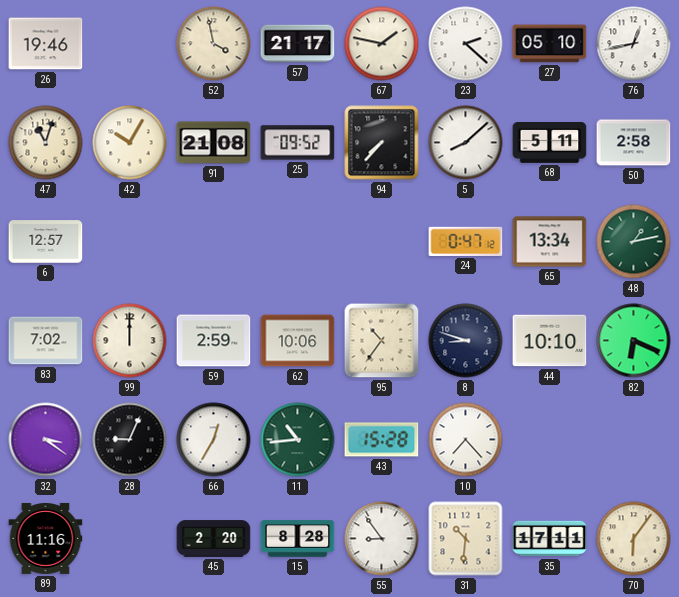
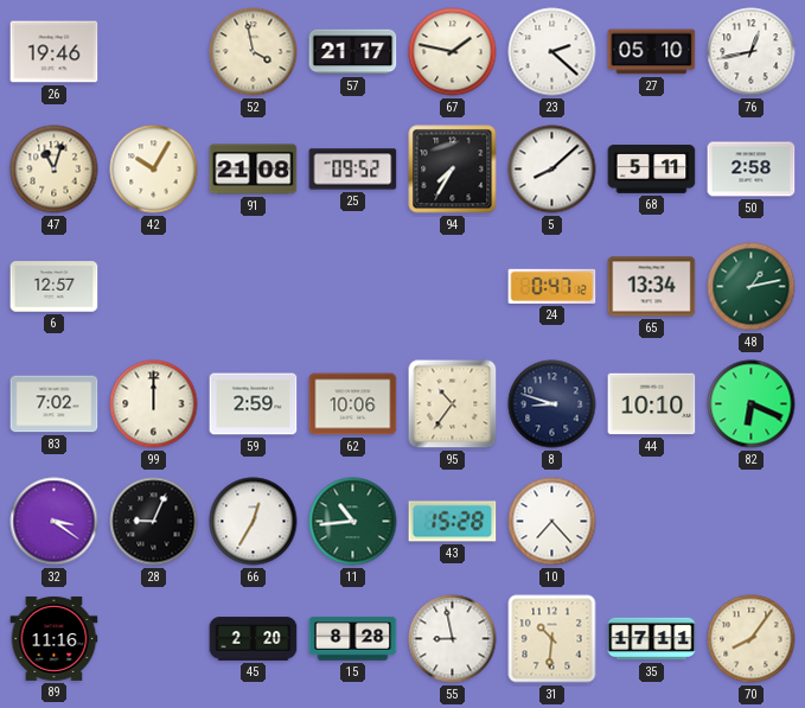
94: 7:37 -> 7:35 (453, 170)
55: 8:54 -> 8:58 (453, 639)
70: 6:06 -> 8:06 (752, 639)
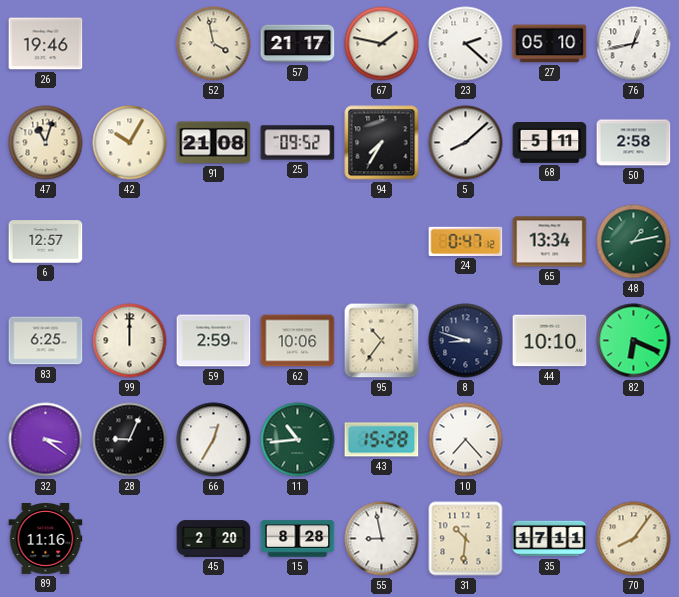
83: 7:02 -> 6:25 (46, 341)
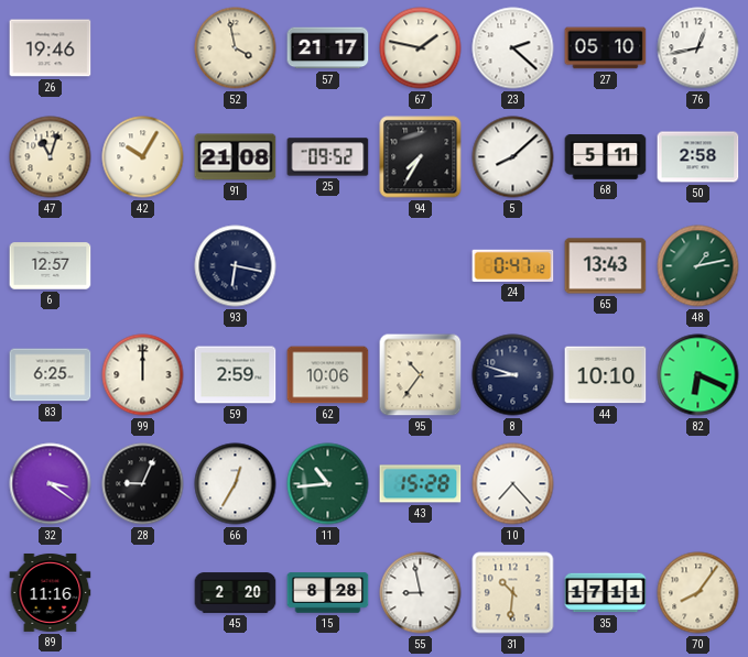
93: none -> 6:17 (236, 266)
65: 13:34 -> 13:43 (606, 266)
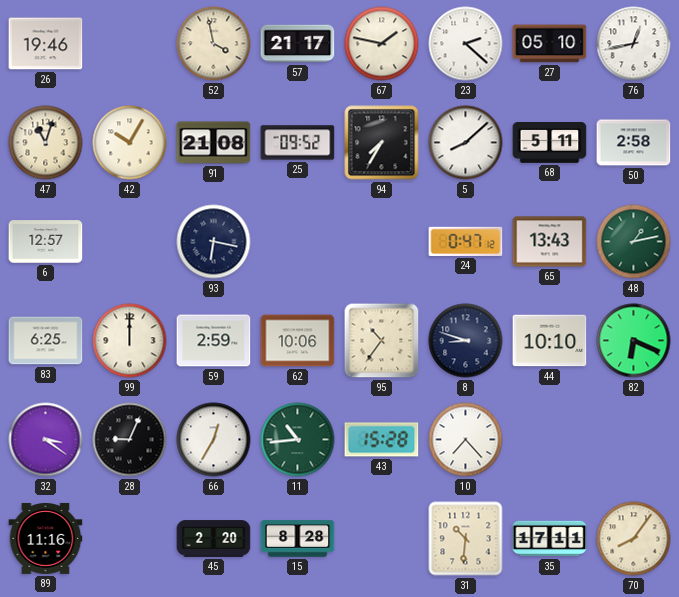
55: 8:58 -> none (421, 593)
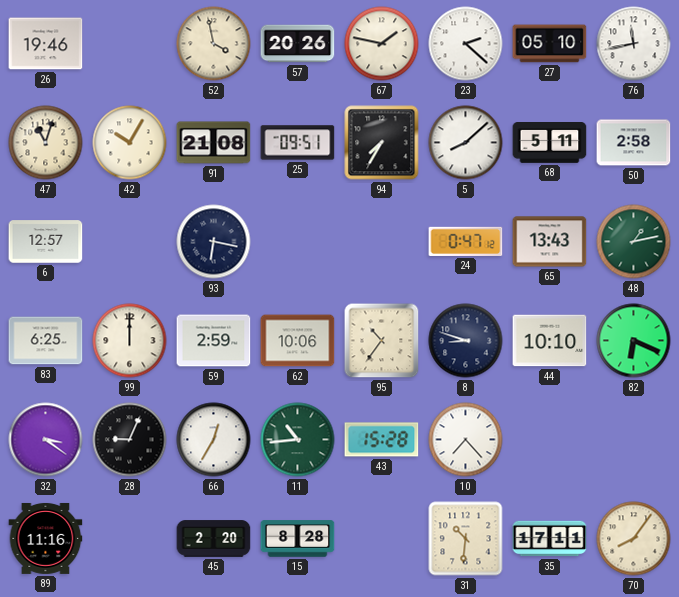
57: 21:17 -> 20:26 (298, 44)
76: 12:43 -> 11:43 (634, 44)
25: 09:52 -> 09:51 (298, 143)
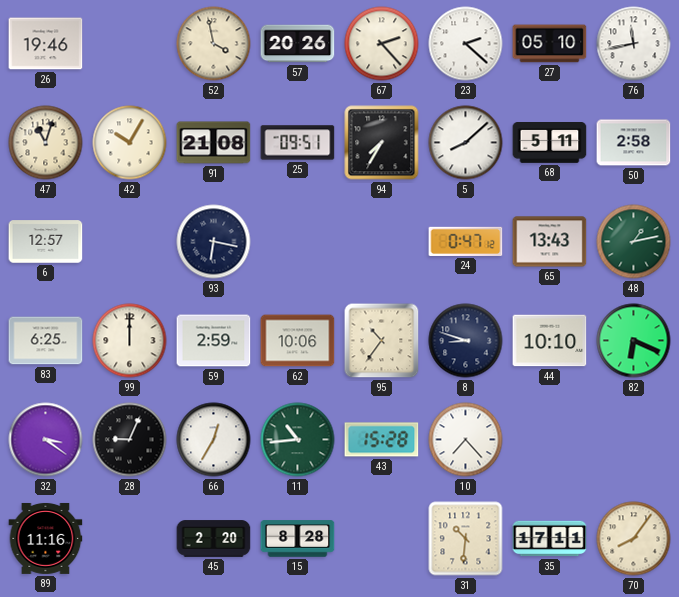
67: 1:47 -> 2:23 (382, 44)
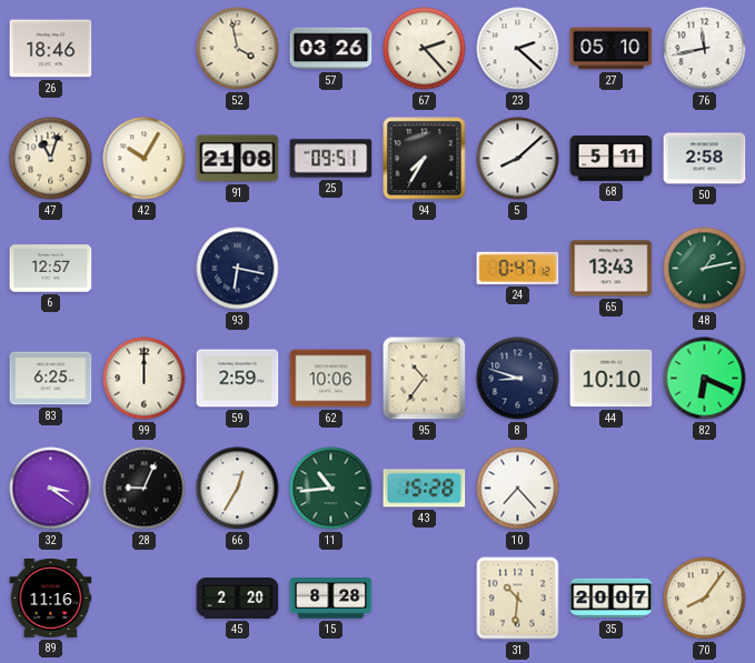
26: 19:46 -> 18:46 (51, 49)
57: 20:26 -> 03:26 (331, 49)
35: 17:11 -> 20:07 (612, 599)
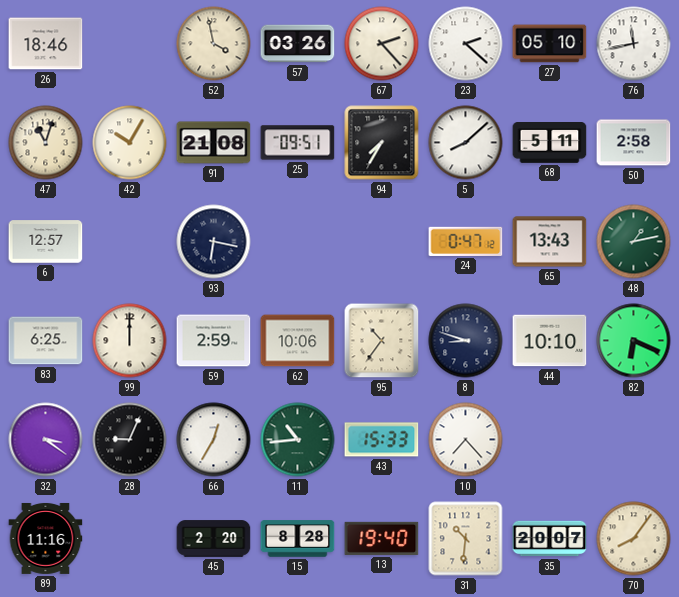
43: 15:28 -> 15:33 (382, 440)
13: none -> 19:40 (382, 538)
